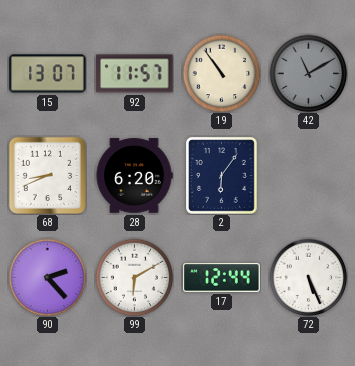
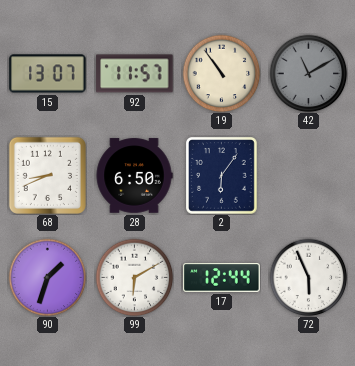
28: 6:20 -> 6:50 (134, 176)
90: 2:23 -> 1:33 (47, 277)
72: 5:26 -> 5:56 (308, 277)
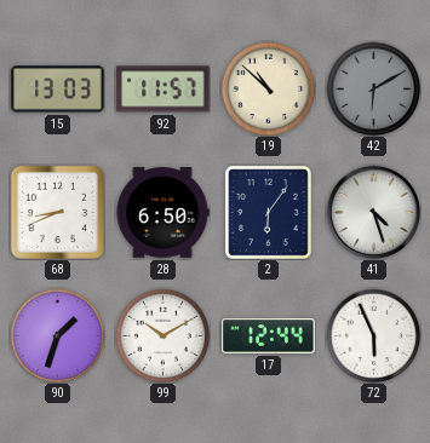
15: 13:07 -> 13:03 (58, 90)
19: 10:54 -> 10:52 (268, 88)
42: 11:10 -> 6:10 (373, 88)
41: none -> 4:27 (373, 212)
99: 6:10 -> 10:10 (162, 335)
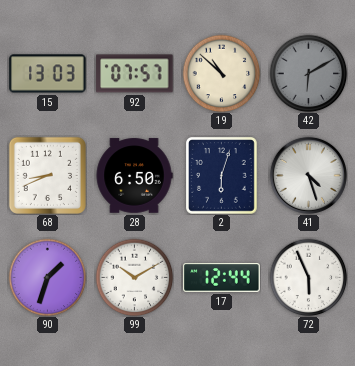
92: 11:57 -> 07:57 (135, 74)
2: 6:06 -> 6:03 (222, 176)
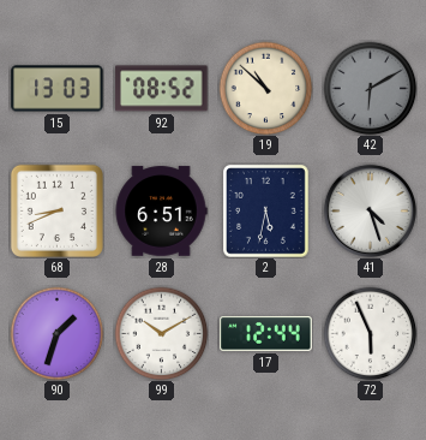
92: 07:57 -> 08:52 (162, 89)
28: 6:50 -> 6:51 (161, 212)
2: 6:03 -> 5:32 (266, 212)
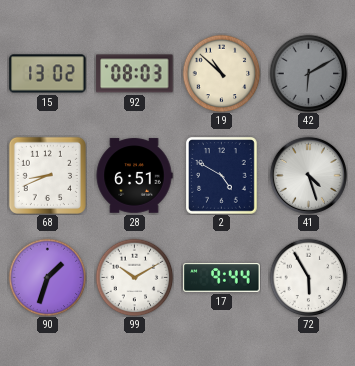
15: 13:03 -> 13:02 (48, 74)
92: 08:52 -> 08:03 (135, 74)
2: 5:32 -> 4:50 (222, 176)
17: 12:44 -> 9:44 (222, 278)
72: 5:56 -> 5:55 (308, 277)
